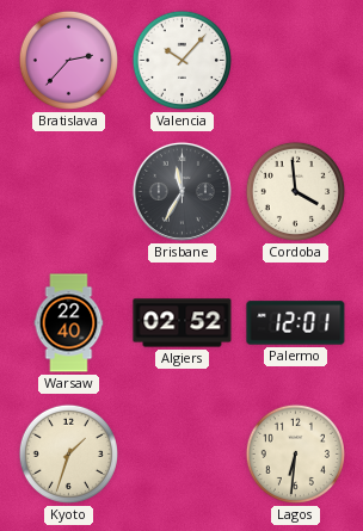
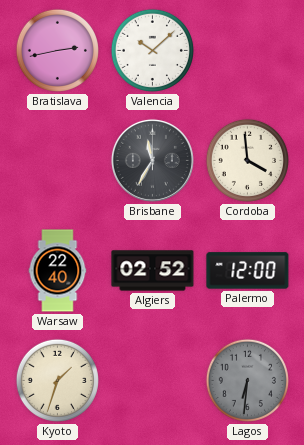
Bratislava: 2:37 -> 2:43 (57, 50)
Valencia: 10:07 -> 10:08 (152, 50)
Palermo: 12:01 -> 12:00 (248, 271)
Lagos dial: cream -> grey (247, 380)
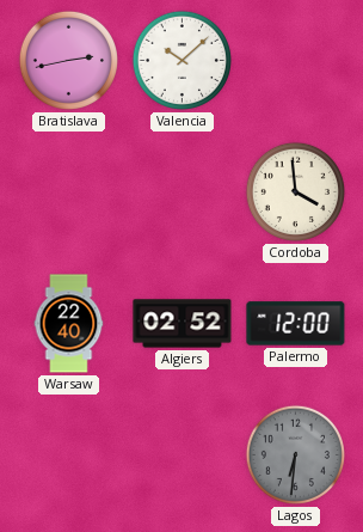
Brisbane: 11:35 -> none (152, 160)
Kyoto: 1:33 -> none (57, 380)
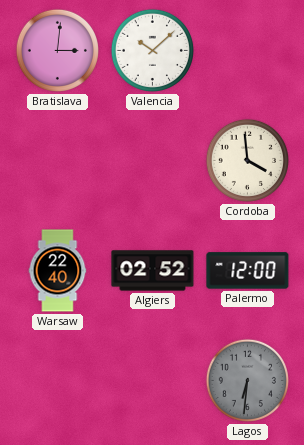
Bratislava: 2:43 -> 3:01 (57, 50)
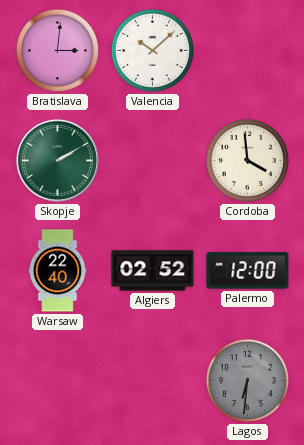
Skopje: none -> 2:10 (57, 160)
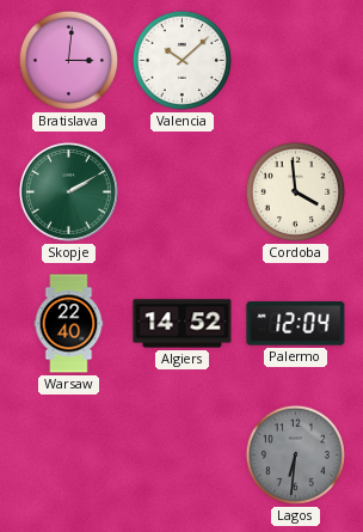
Algiers: 02:52 -> 14:52 (183, 324)
Palermo: 12:00 -> 12:04 (296, 324)
